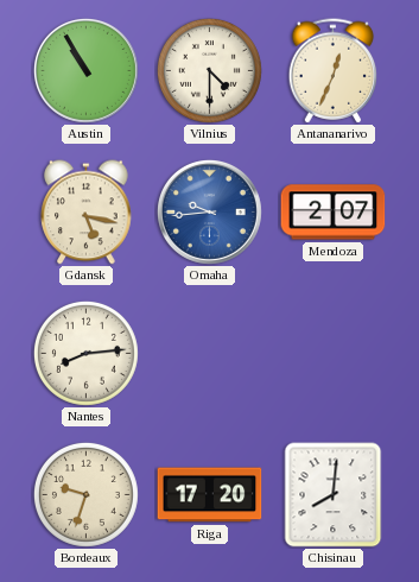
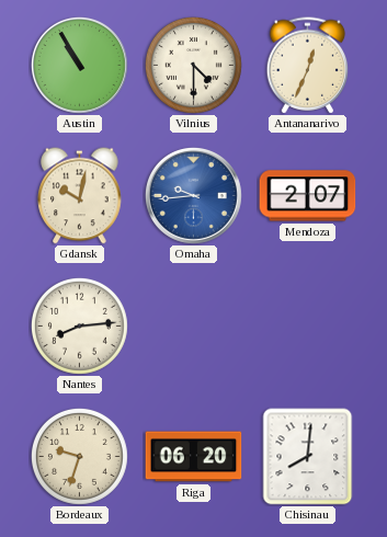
Gdansk: 5:17 -> 10:02 (80, 196)
Riga: 17:20 -> 06:20 (194, 457)
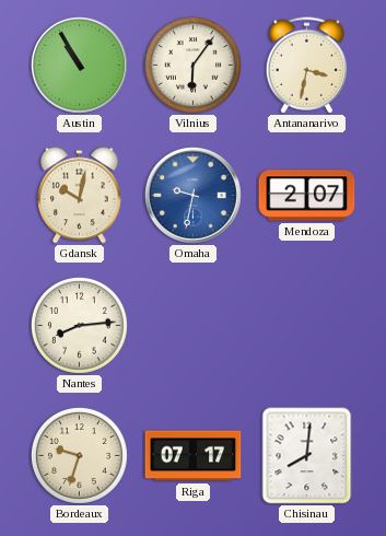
Vilnius: 4:30 -> 6:06 (192, 65)
Antananarivo: 12:34 -> 3:32 (307, 66)
Omaha: 9:44 -> 9:32 (192, 195)
Riga: 06:20 -> 07:17 (194, 456)
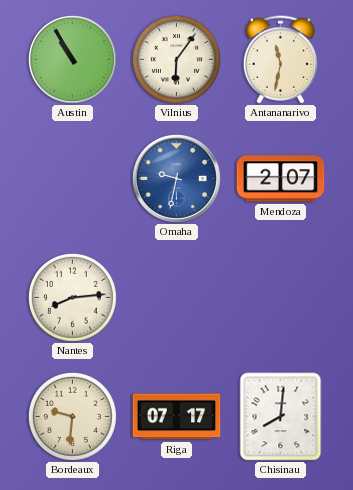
Antananarivo: 3:32 -> 11:32 (281, 60)
Gdansk: 10:02 -> none (80, 196)
Bordeaux: 9:33 -> 9:31 (72, 416)
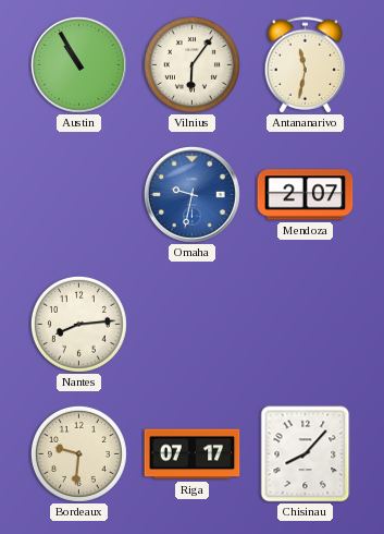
Chisinau: 8:01 -> 8:07 (306, 454)
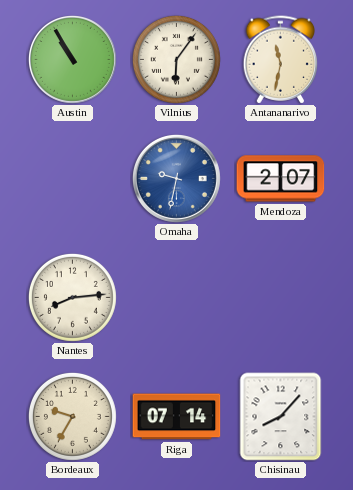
Bordeaux: 9:31 -> 9:35 (72, 416)
Riga: 07:17 -> 07:14 (177, 417)
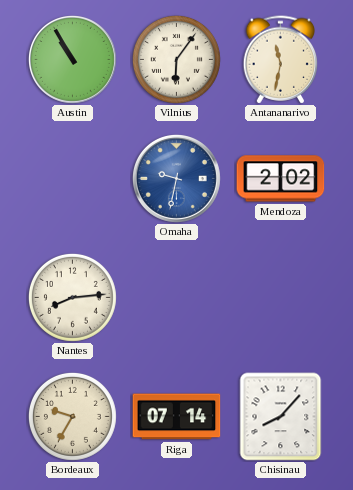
Mendoza: 2:07 -> 2:02 (281, 179)
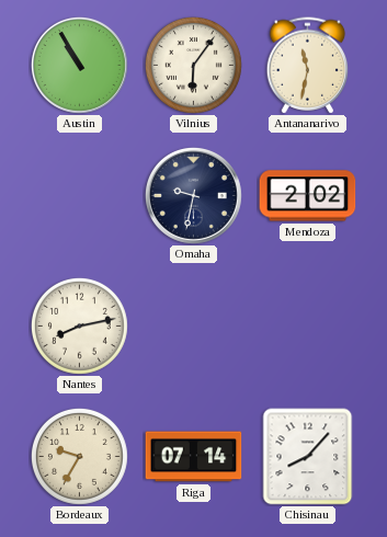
Omaha dial: blue -> navy (193, 195)
Nantes: 8:14 -> 8:13 (79, 325)
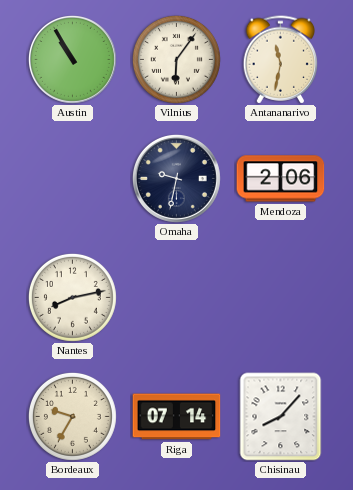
Mendoza: 2:02 -> 2:06 (281, 179)
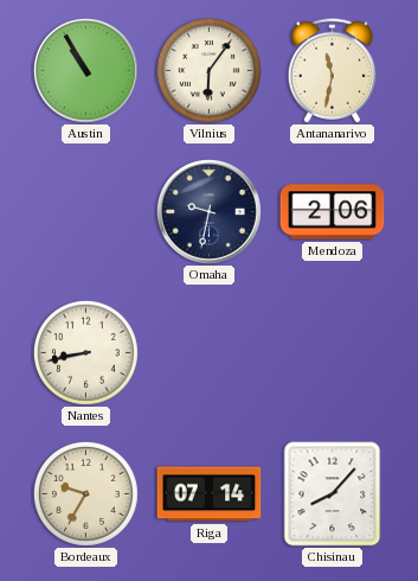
Nantes: 8:13 -> 8:43 (85, 352)
